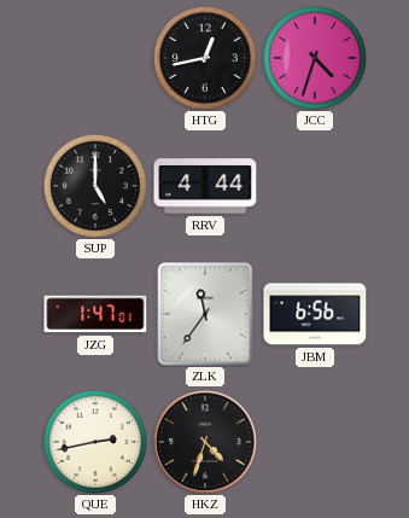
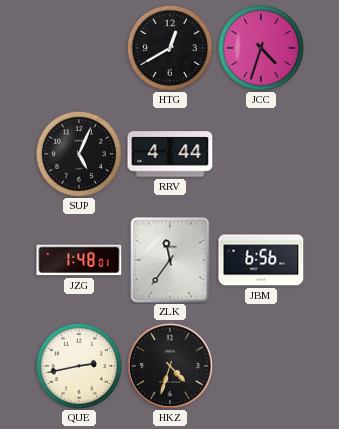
HTG: 12:43 -> 12:40 (170, 48)
SUP: 5:00 -> 5:04 (79, 154)
JZG: 1:47 -> 1:48 (79, 260)
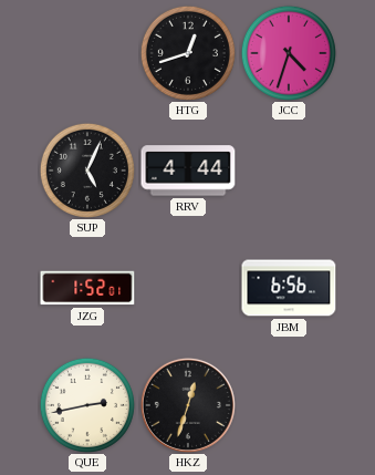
HTG: 12:40 -> 12:42 (188, 53)
JZG: 1:48 -> 1:52 (87, 288)
ZLK: 11:36 -> none (170, 260)
HKZ: 4:33 -> 12:33 (188, 405)
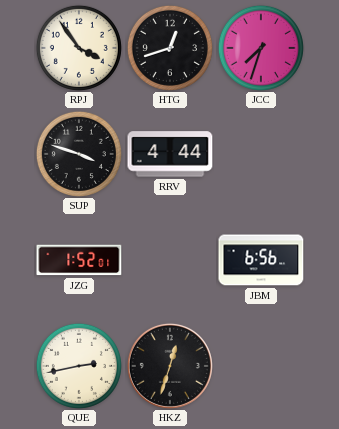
RPJ: none -> 3:54 (79, 48)
JCC: 4:33 -> 7:33 (261, 48)
SUP: 5:04 -> 3:48 (79, 154)
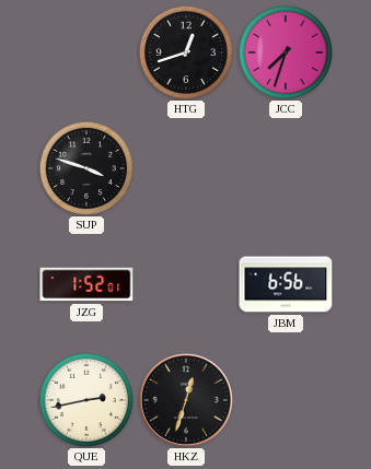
RPJ: 3:54 -> none (79, 48)
RRV: 4:44 -> none (170, 154)
